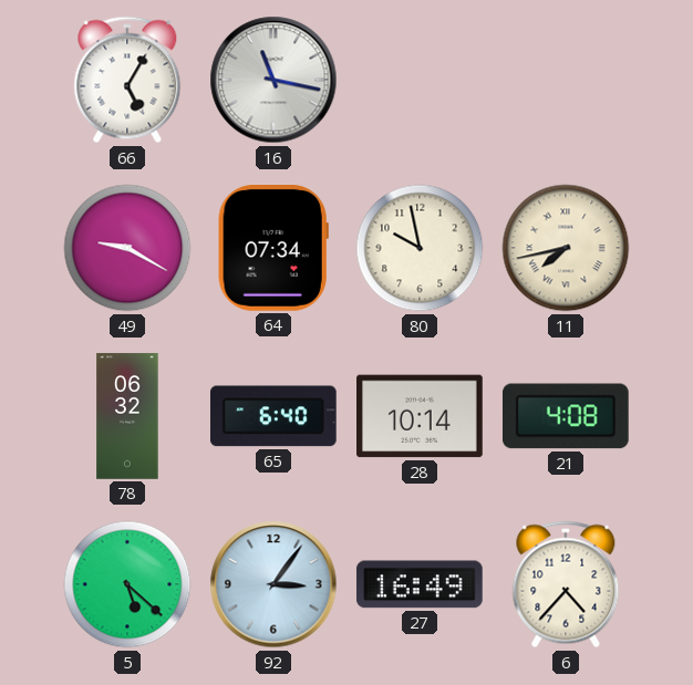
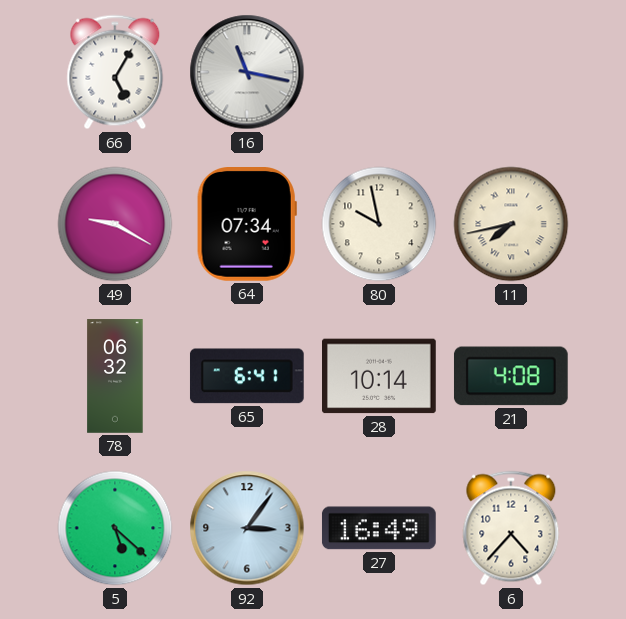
65: 6:40 -> 6:41 (247, 376)
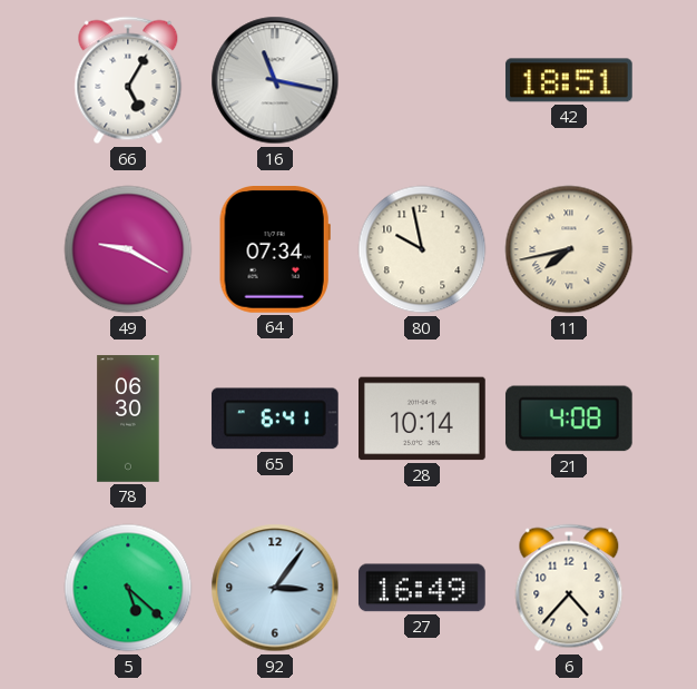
42: none -> 18:51 (569, 80)
78: 06:32 -> 06:30 (128, 419)
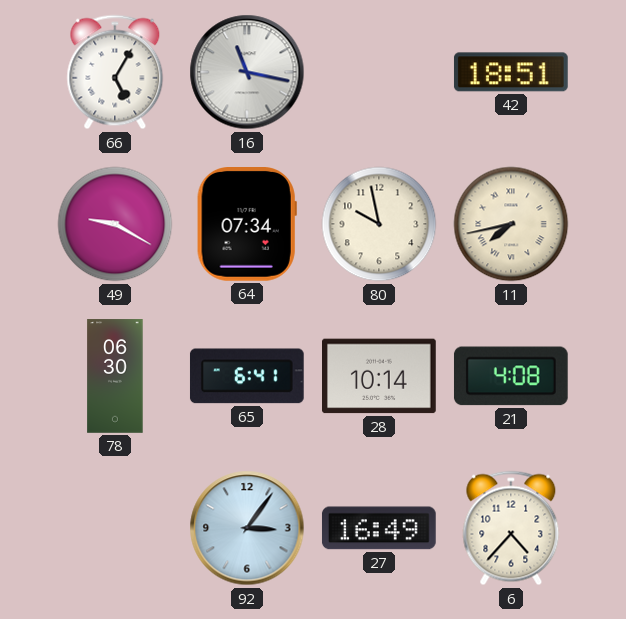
5: 5:22 -> none (128, 588)
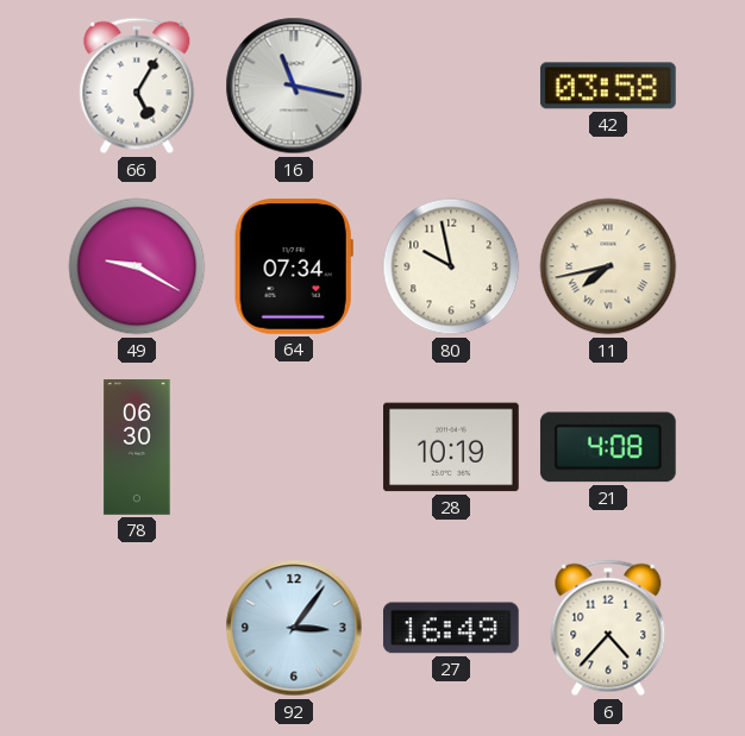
42: 18:51 -> 03:58 (608, 86)
65: 6:41 -> none (247, 376)
28: 10:14 -> 10:19 (452, 447)
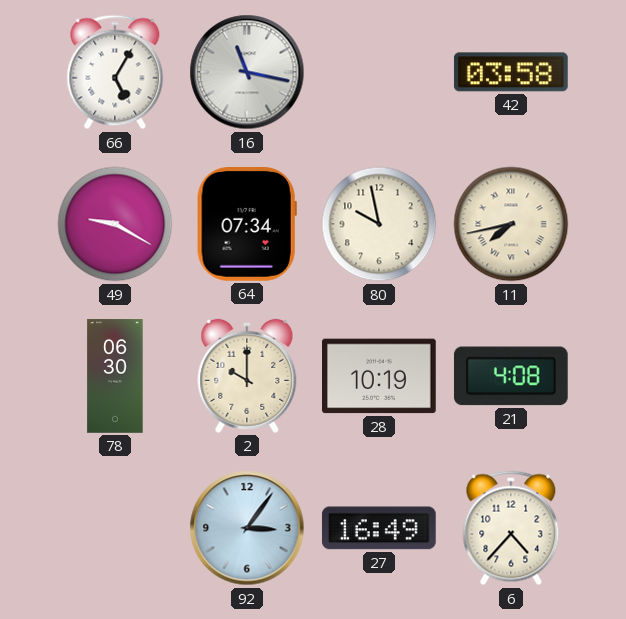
2: none -> 10:00 (247, 376)
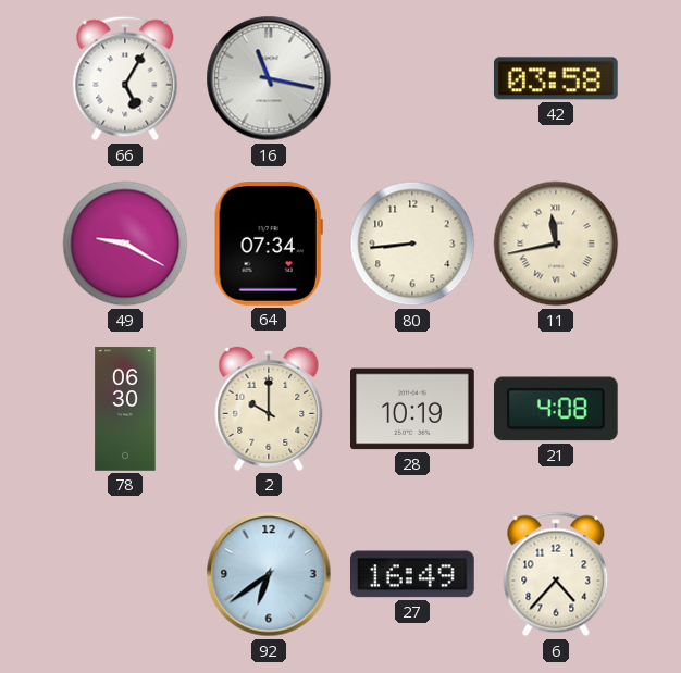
80: 9:58 -> 8:44 (412, 244)
11: 7:43 -> 11:43 (556, 244)
92: 3:06 -> 6:39 (269, 574)
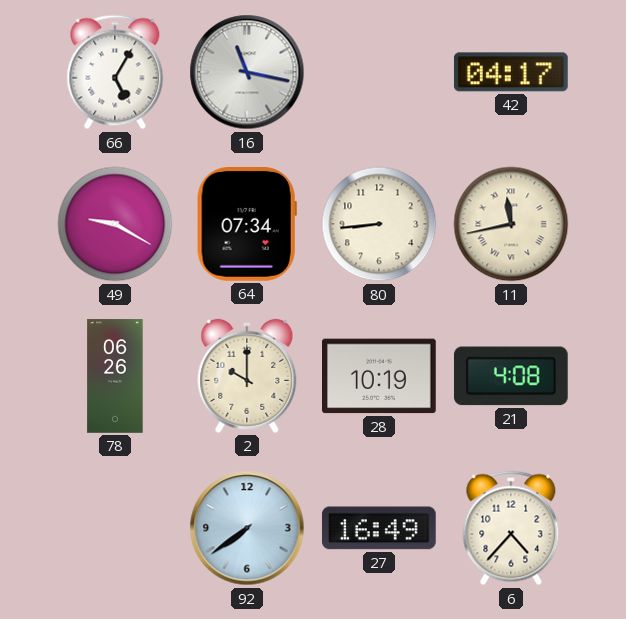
42: 03:58 -> 04:17 (511, 72)
78: 06:30 -> 06:26 (115, 376)
92: 6:39 -> 7:39 (247, 528)
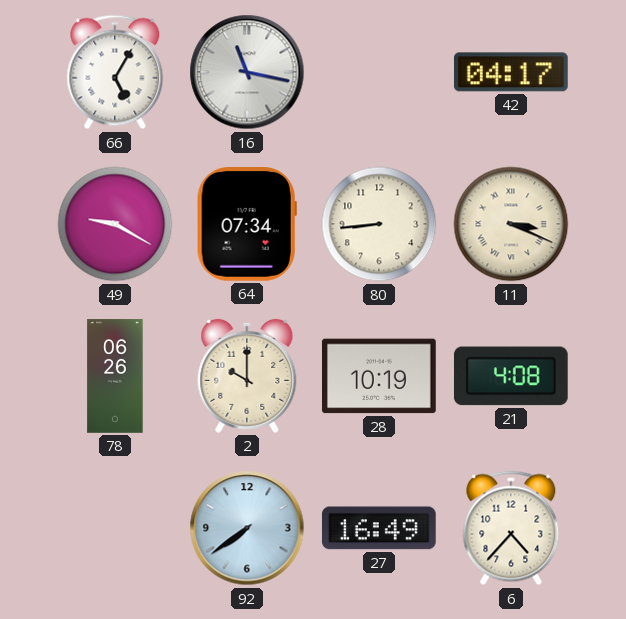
11: 11:43 -> 3:19 (511, 224)
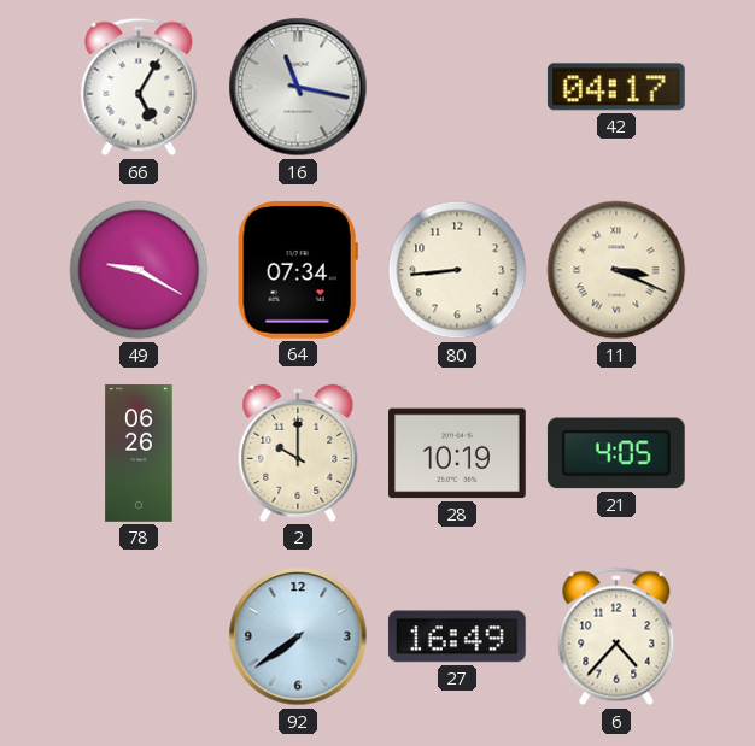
21: 4:08 -> 4:05 (616, 453)
